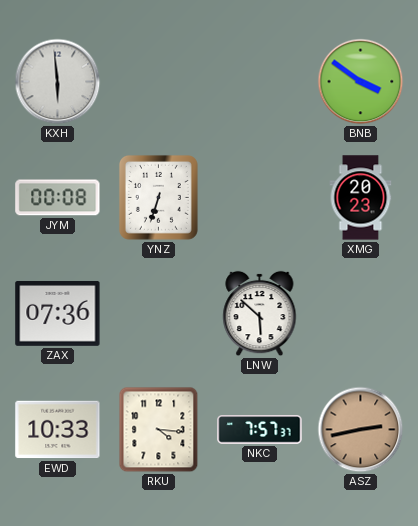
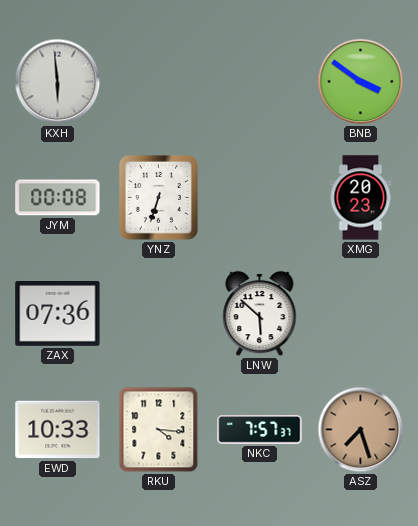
ASZ: 2:43 -> 7:27 (361, 430)
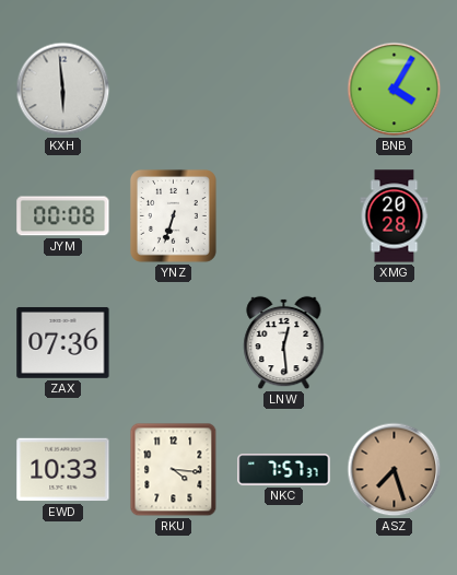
BNB: 3:51 -> 4:05 (395, 90)
XMG: 20:23 -> 20:28 (395, 216)
LNW: 5:52 -> 12:29 (284, 343)
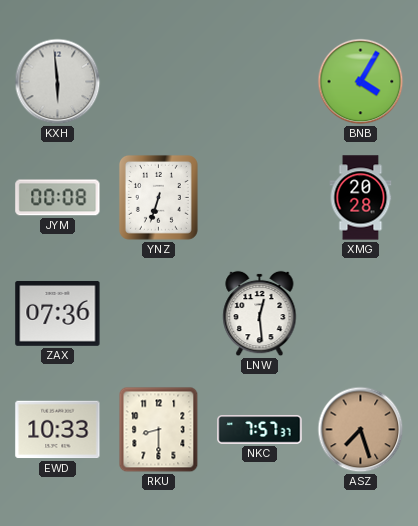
RKU: 4:16 -> 8:30 (159, 430)
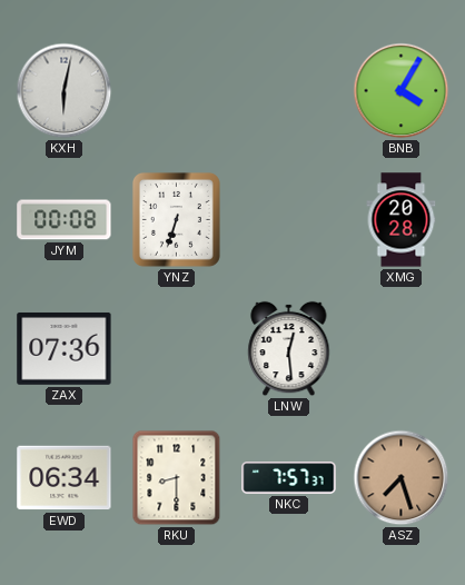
KXH: 5:59 -> 6:02 (65, 91)
EWD: 10:33 -> 06:34 (65, 478)
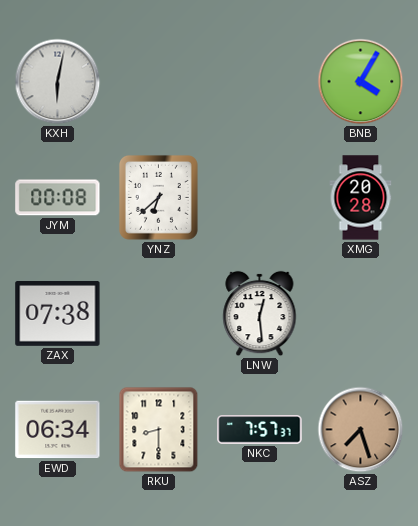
YNZ: 6:33 -> 6:38 (158, 197)
ZAX: 07:36 -> 07:38 (58, 313)
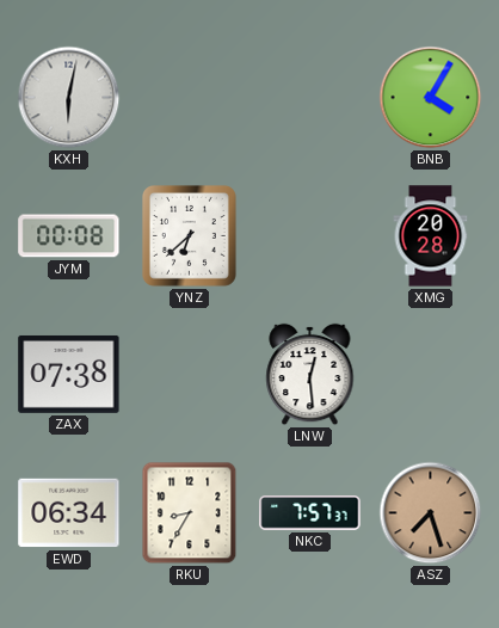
RKU: 8:30 -> 8:35 (190, 513)
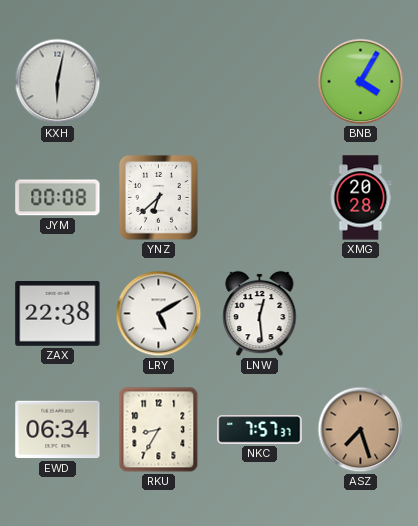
ZAX: 07:38 -> 22:38 (58, 313)
LRY: none -> 5:10 (159, 314)
